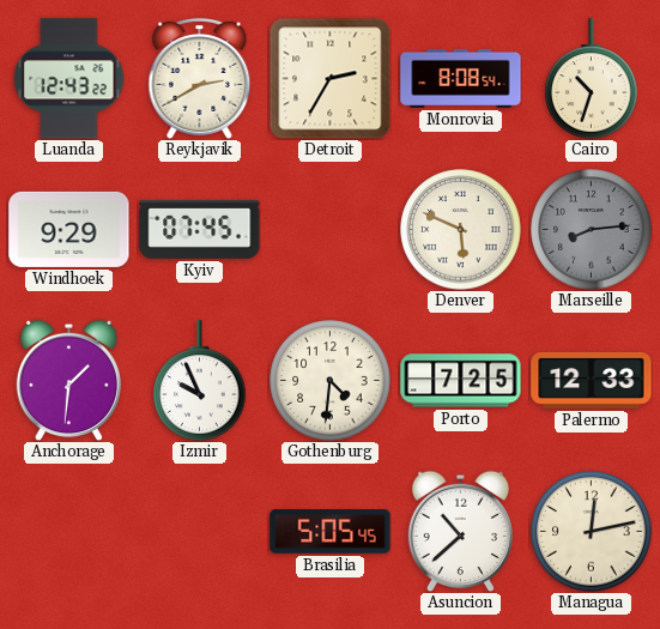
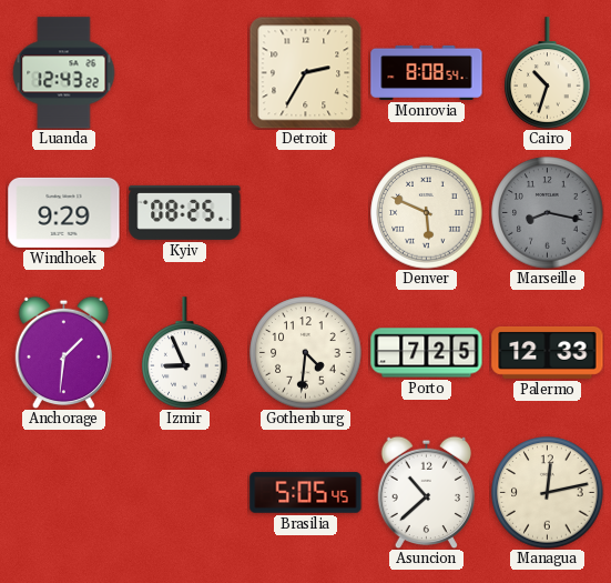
Reykjavik: 2:40 -> none (200, 78)
Kyiv: 07:45 -> 08:25 (185, 212)
Marseille: 8:14 -> 8:17 (548, 213)
Izmir: 9:56 -> 8:56 (185, 353)
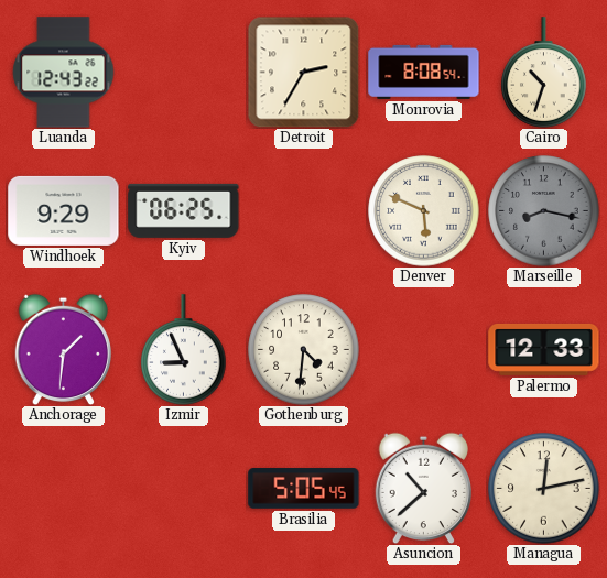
Kyiv: 08:25 -> 06:25 (184, 210)
Porto: 7:25 -> none (427, 353)
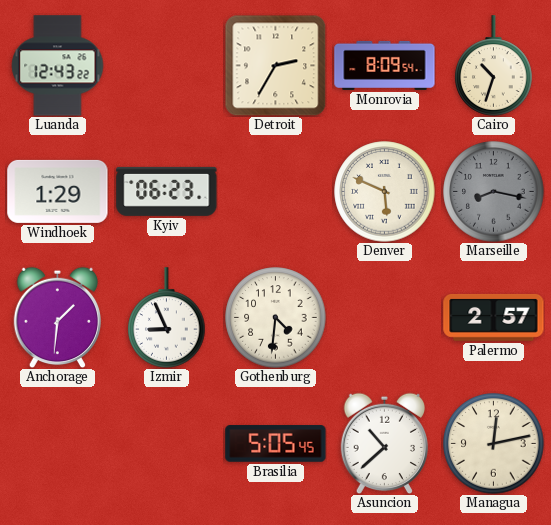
Monrovia: 8:08 -> 8:09 (385, 65)
Windhoek: 9:29 -> 1:29 (58, 191)
Kyiv: 06:25 -> 06:23 (167, 191)
Palermo: 12:33 -> 2:57 (494, 317)
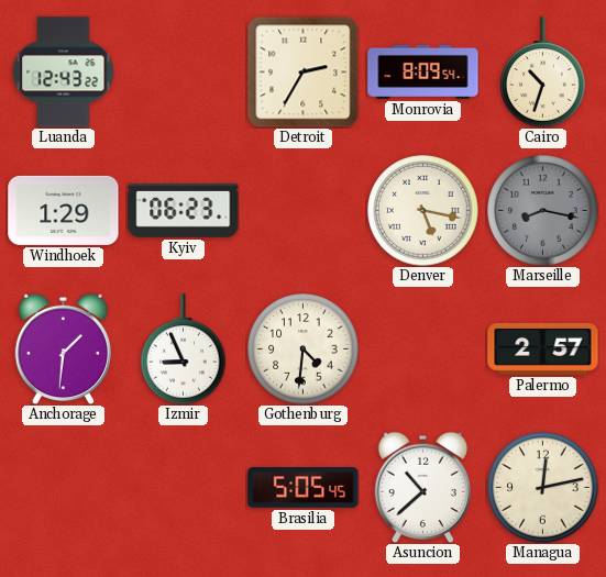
Denver: 5:49 -> 5:17 (423, 211)
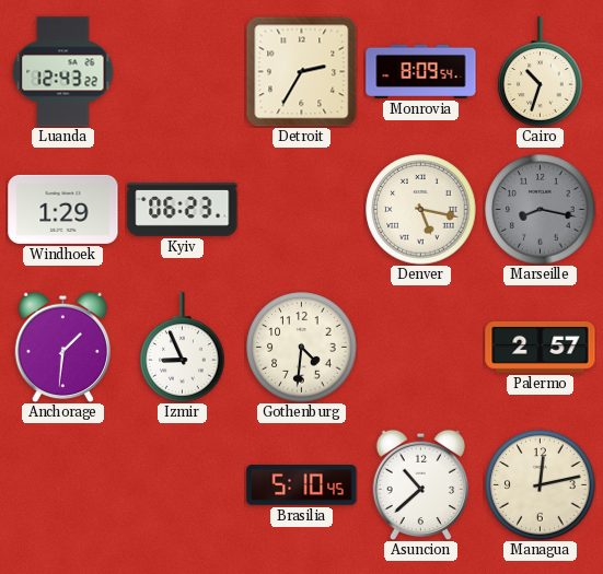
Brasilia: 5:05 -> 5:10 (302, 485)
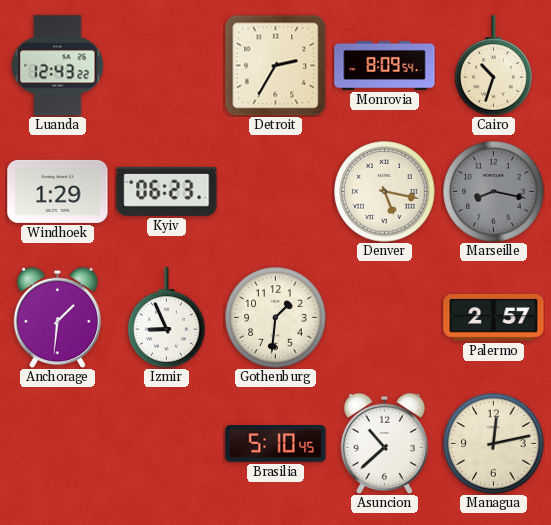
Gothenburg: 4:31 -> 1:31 (276, 318)
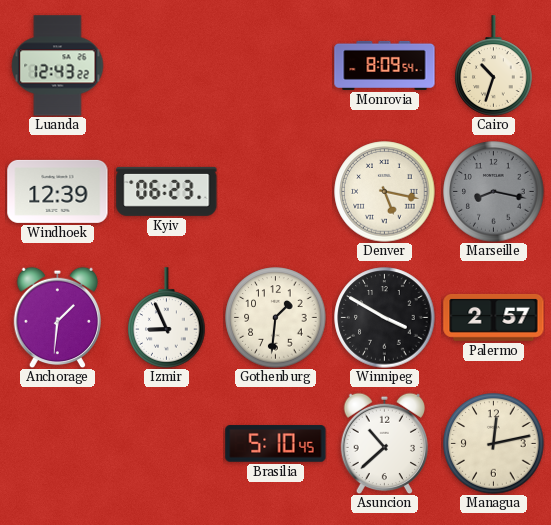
Detroit: 2:35 -> none (275, 65)
Windhoek: 1:29 -> 12:39 (58, 191)
Winnipeg: none -> 3:50 (385, 318)
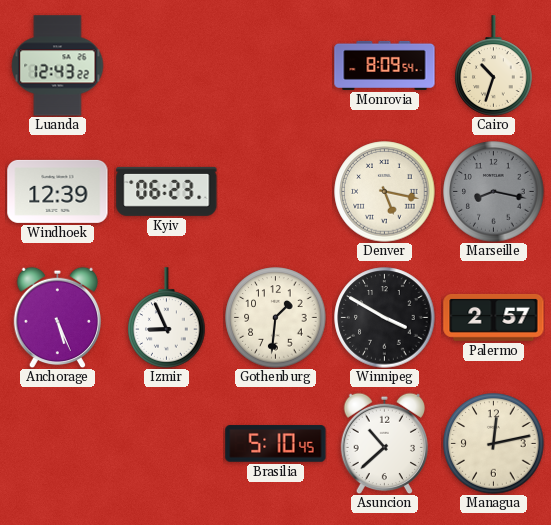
Anchorage: 1:31 -> 5:26 (57, 317)
